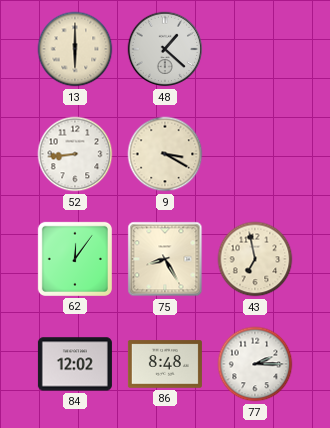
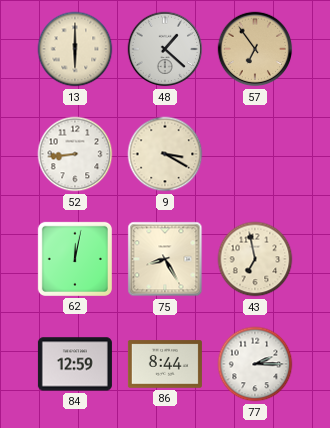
57: none -> 6:54 (255, 49)
62: 12:06 -> 12:02 (75, 259)
84: 12:02 -> 12:59 (75, 364)
86: 8:48 -> 8:44 (165, 364)
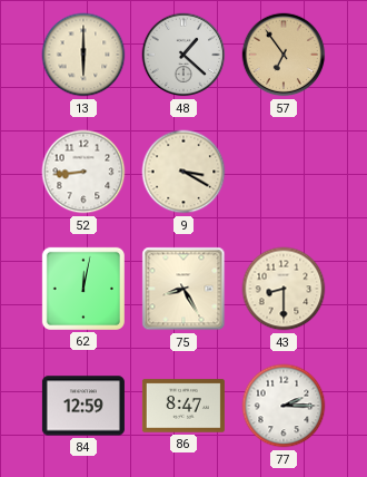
43: 6:58 -> 8:30 (284, 289)
86: 8:44 -> 8:47 (183, 406)
